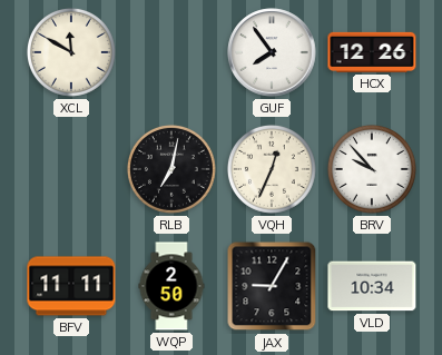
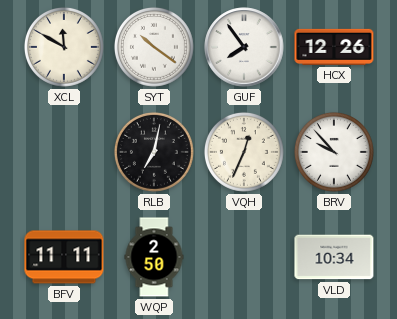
SYT: none -> 10:21 (154, 47)
JAX: 9:05 -> none (272, 286)
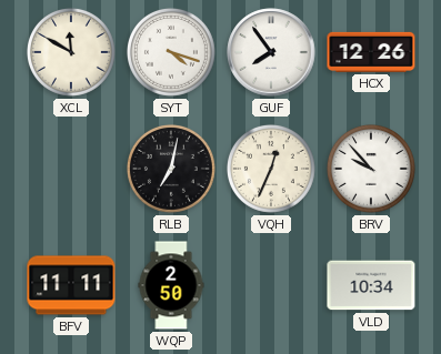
SYT: 10:21 -> 4:18 (171, 52)
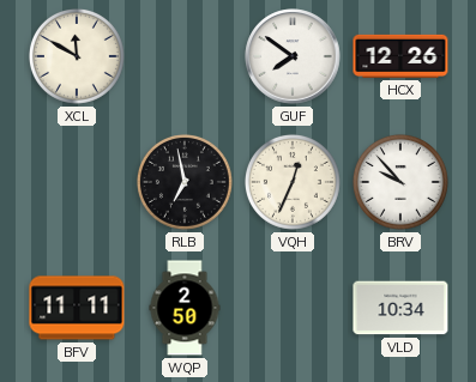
SYT: 4:18 -> none (171, 52)
GUF: 7:54 -> 7:51 (293, 56)
RLB: 7:02 -> 6:58 (185, 182)
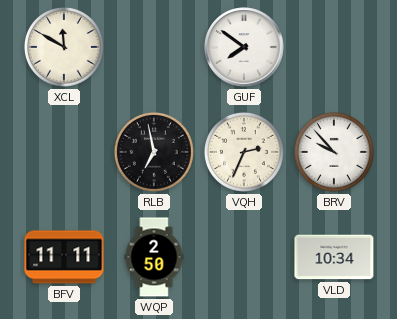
HCX: 12:26 -> none (400, 56)
VQH: 12:34 -> 2:34 (244, 152)
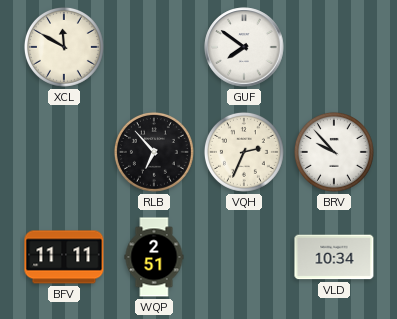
RLB: 6:58 -> 6:53 (154, 152)
WQP: 2:50 -> 2:51 (154, 257)
